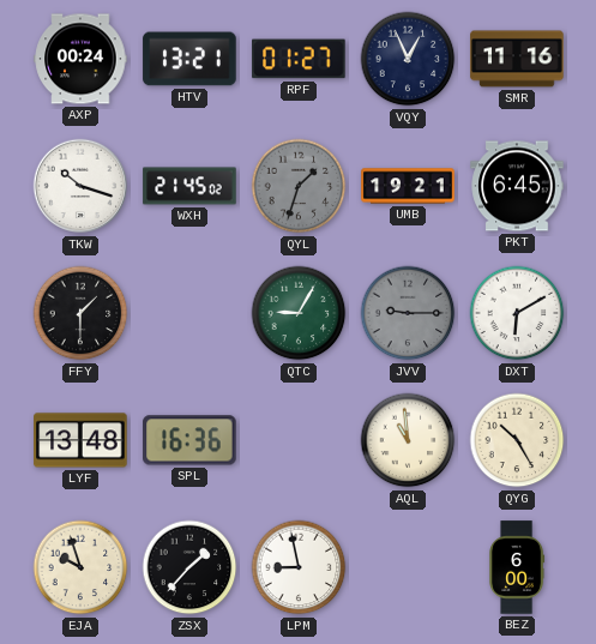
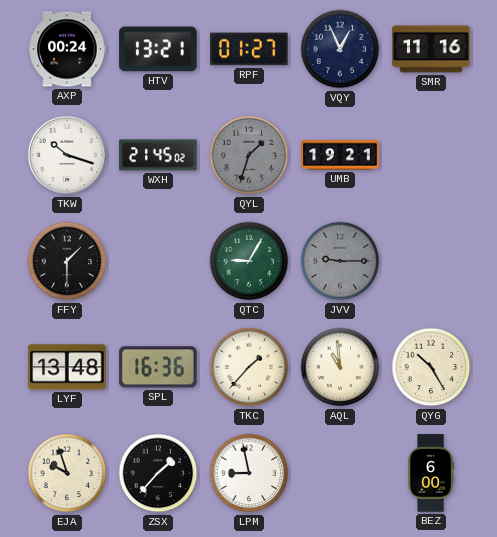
PKT: 6:45 -> none (517, 186)
DXT: 6:10 -> none (517, 313)
TKC: none -> 1:37 (249, 367)
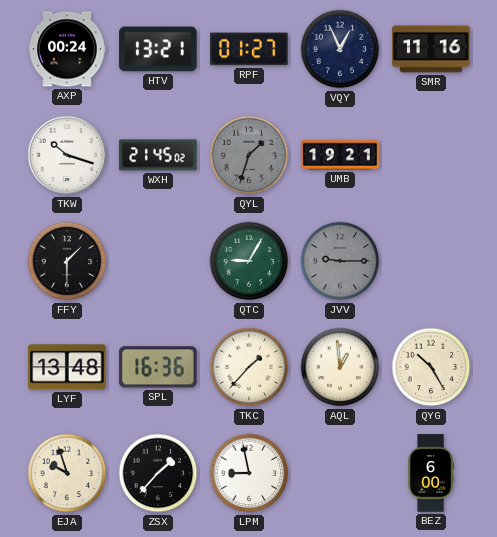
AQL: 10:59 -> 12:59 (340, 367)
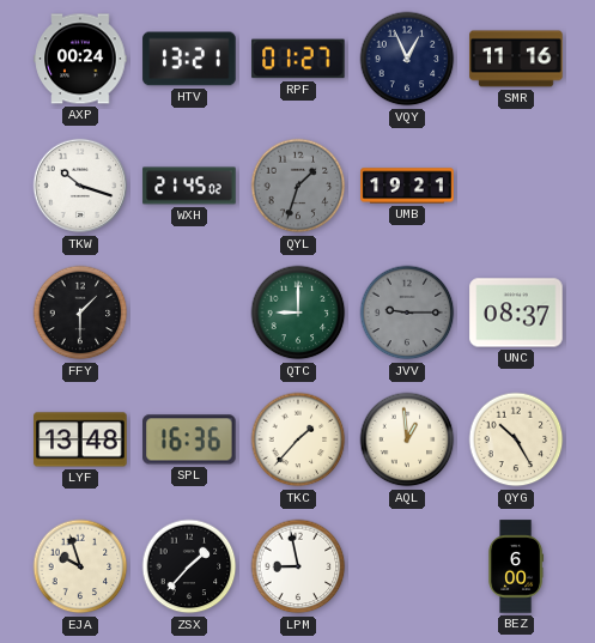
QTC: 9:05 -> 9:00 (298, 313)
UNC: none -> 08:37 (516, 313)
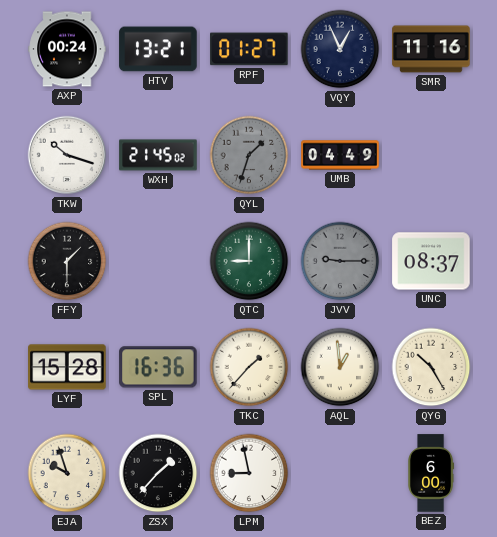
UMB: 19:21 -> 04:49 (340, 155)
LYF: 13:48 -> 15:28 (67, 367)
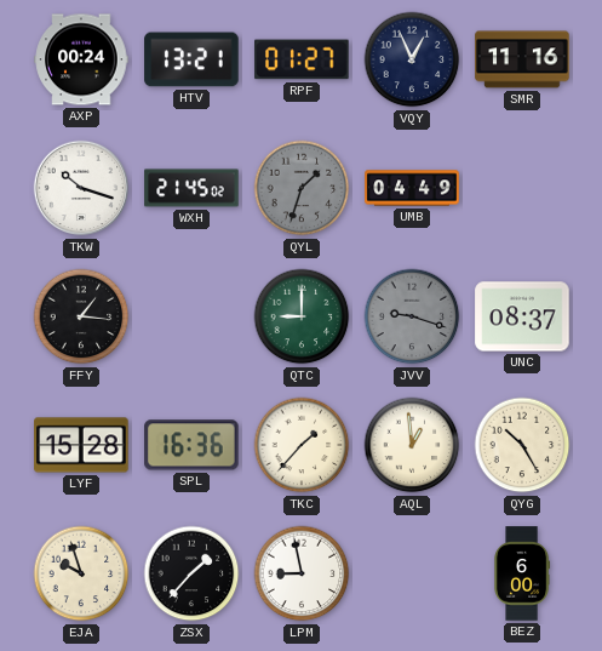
FFY: 1:30 -> 1:16 (81, 316)
JVV: 9:15 -> 9:18 (412, 316)
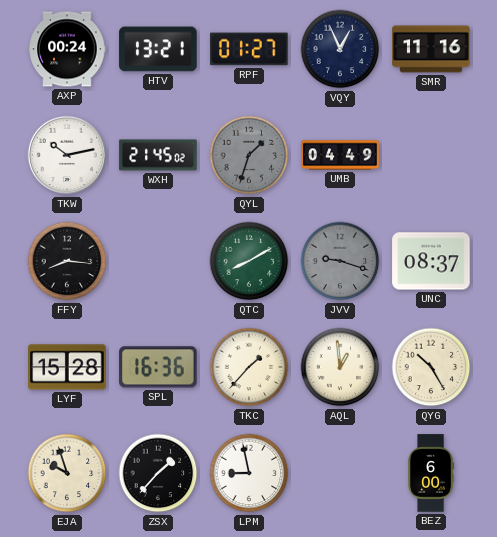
TKW: 10:18 -> 10:13 (67, 155)
FFY: 1:16 -> 8:16 (67, 261)
QTC: 9:00 -> 8:10 (249, 261)
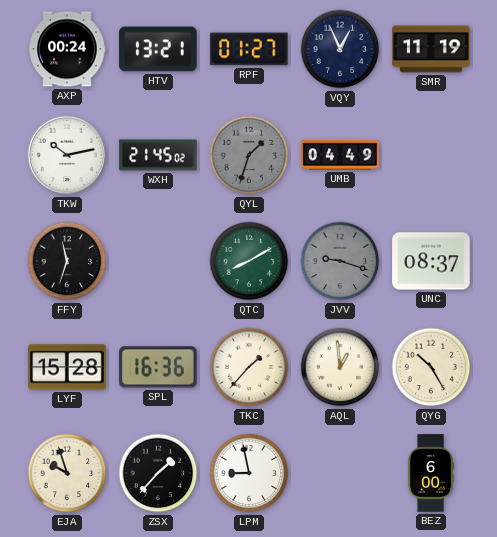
SMR: 11:16 -> 11:19 (431, 49)
FFY: 8:16 -> 11:33 (67, 261)
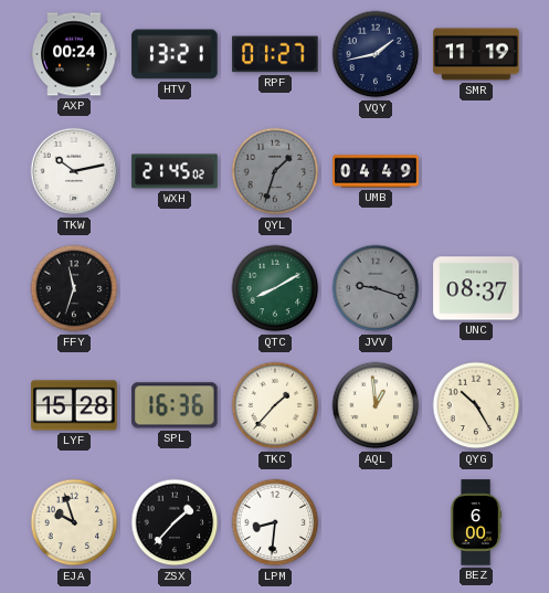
VQY: 12:56 -> 1:43 (376, 54)
LPM: 8:58 -> 8:31 (275, 522)
